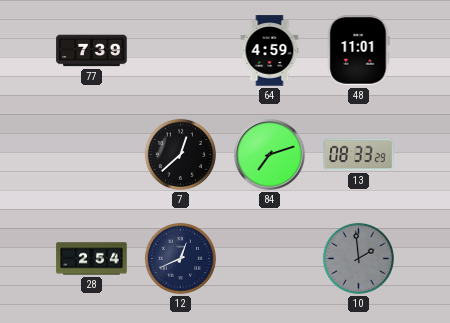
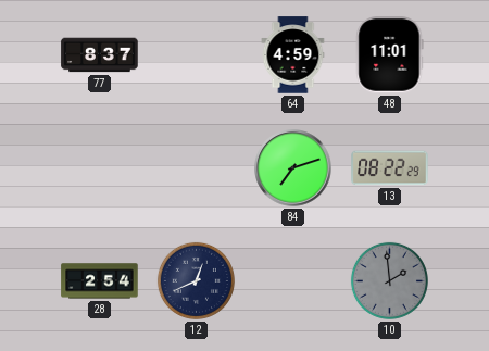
77: 7:39 -> 8:37 (100, 55)
7: 12:38 -> none (180, 154)
13: 08:33 -> 08:22 (390, 168)
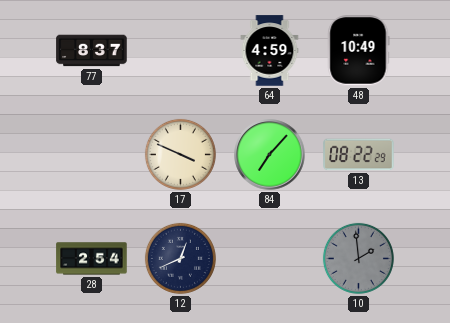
48: 11:01 -> 10:49 (358, 51)
17: none -> 3:49 (180, 154)
84: 7:12 -> 7:07 (270, 155)
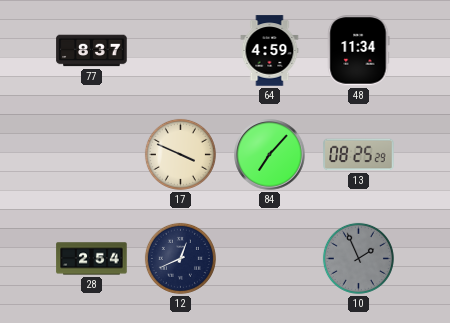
48: 10:49 -> 11:34 (358, 51)
13: 08:22 -> 08:25 (359, 155)
10: 1:59 -> 1:56 (358, 258)
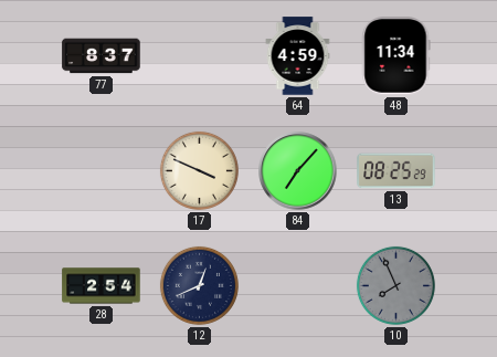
10: 1:56 -> 7:56 (395, 285)
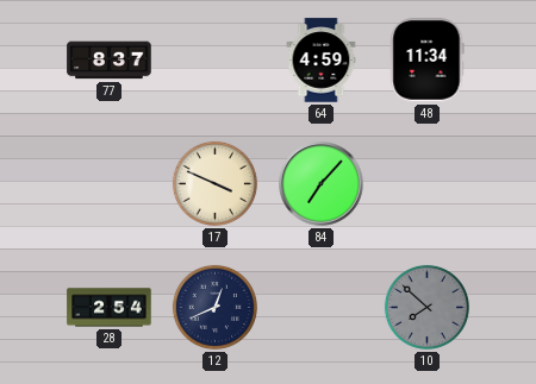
13: 08:25 -> none (396, 171)
10: 7:56 -> 7:52 (426, 307)
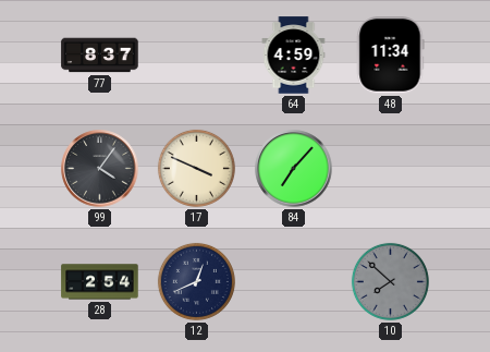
99: none -> 4:06 (100, 169)
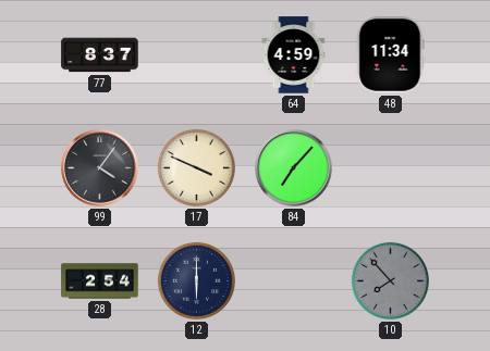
12: 12:41 -> 6:00 (196, 280)
10: 7:52 -> 7:53 (390, 280)
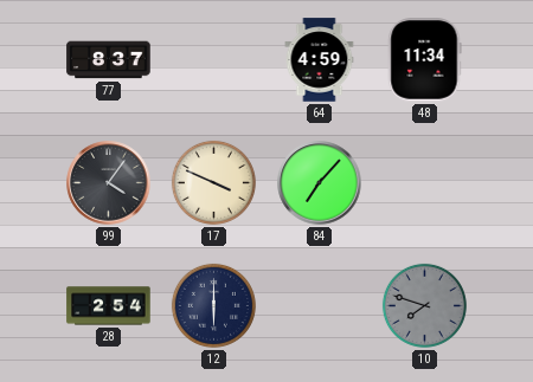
10: 7:53 -> 7:48 (424, 305)
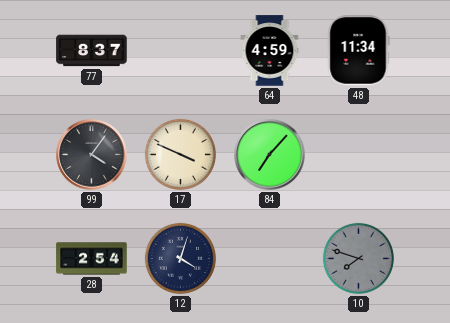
12: 6:00 -> 4:03 (180, 258)
